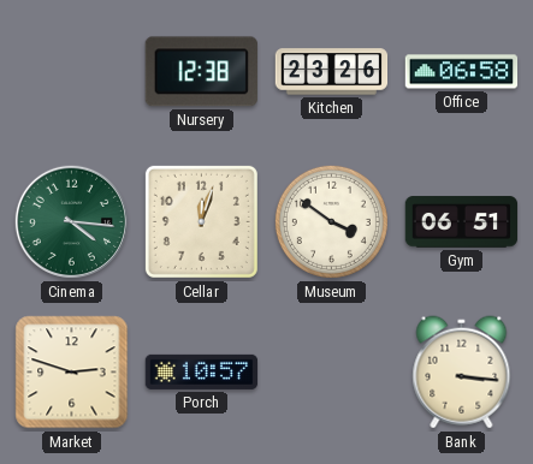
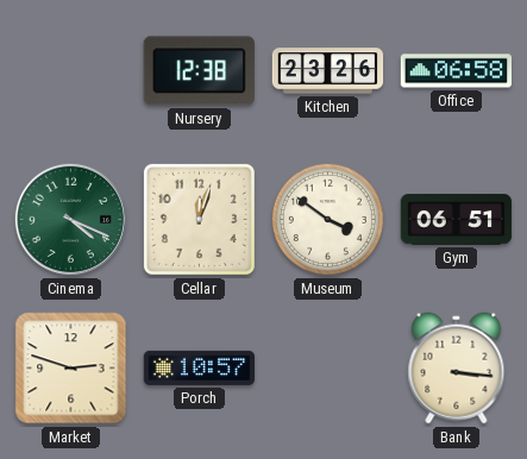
Cinema: 4:16 -> 4:19 (70, 219)
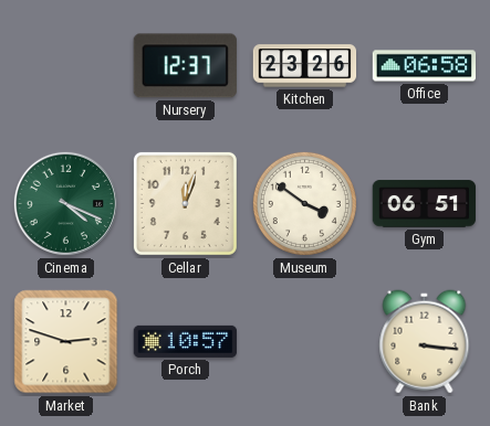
Nursery: 12:38 -> 12:37 (185, 66)
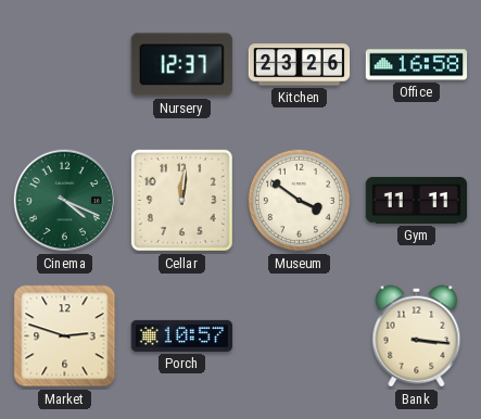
Office: 06:58 -> 16:58 (417, 65)
Cellar: 12:03 -> 12:01 (181, 200)
Gym: 06:51 -> 11:11 (417, 201)
